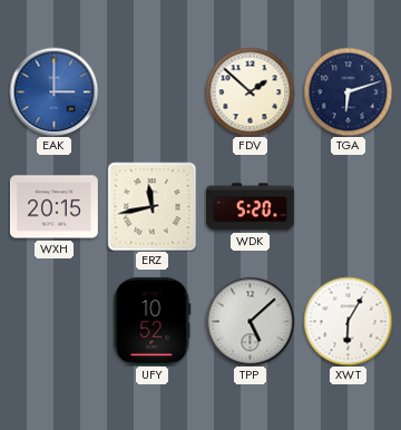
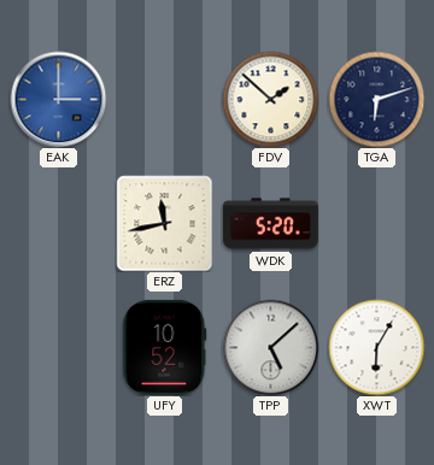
WXH: 20:15 -> none (53, 207)
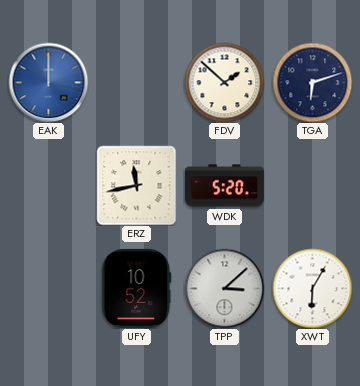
EAK: 3:00 -> 12:00 (48, 82)
TPP: 5:08 -> 3:08 (224, 288)
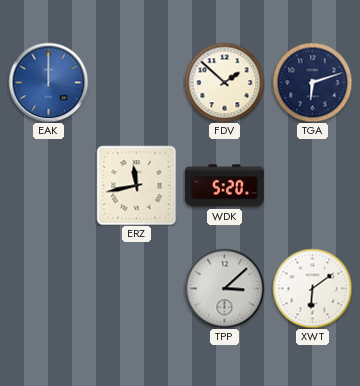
UFY: 10:52 -> none (137, 288)
XWT: 6:05 -> 6:09 (312, 288)
